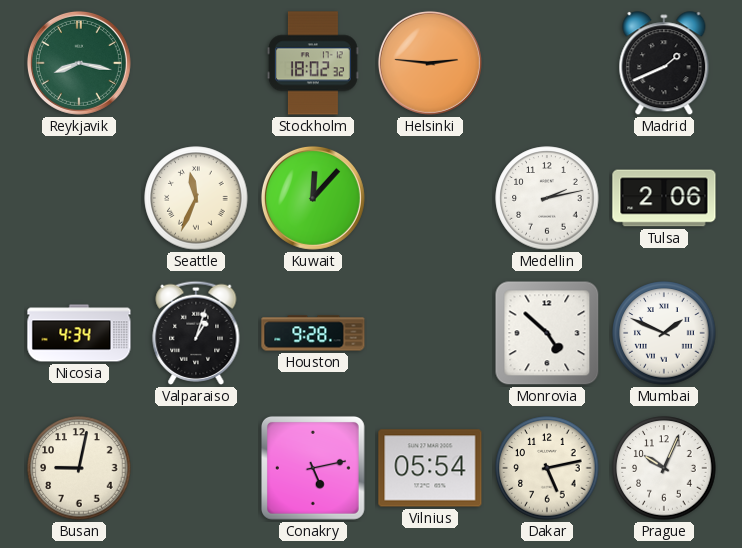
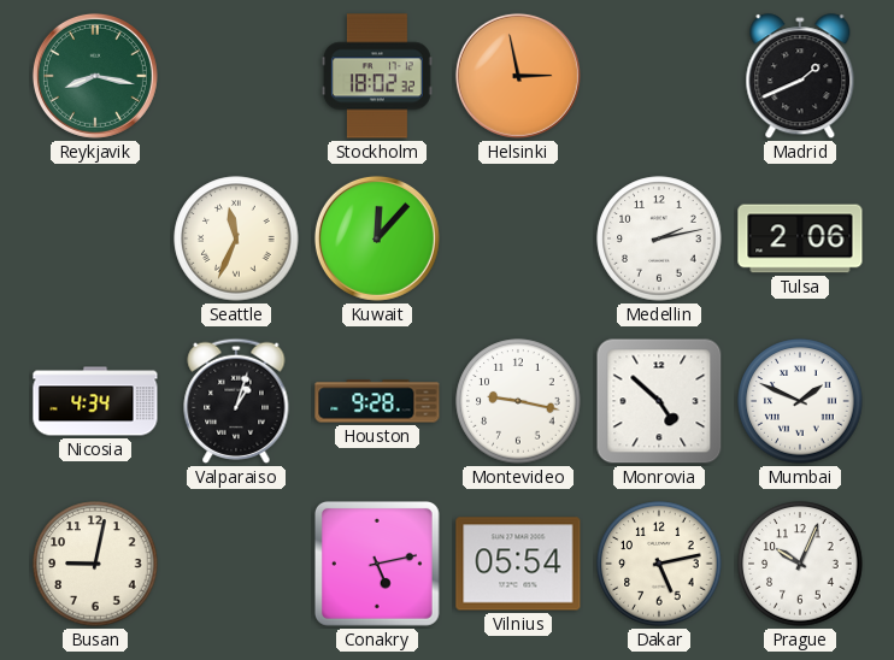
Helsinki: 2:46 -> 2:58 (518, 76)
Montevideo: none -> 9:17 (518, 401)
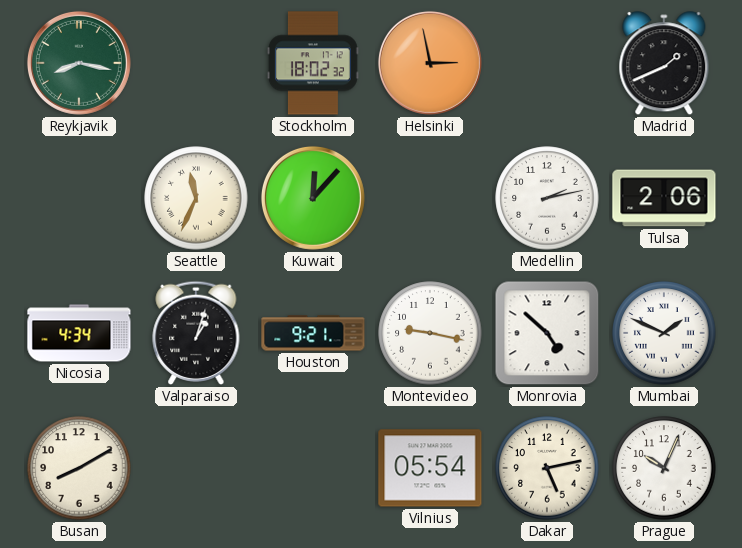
Houston: 9:28 -> 9:21 (313, 333)
Busan: 9:02 -> 8:10 (79, 468)
Conakry: 5:13 -> none (377, 564)
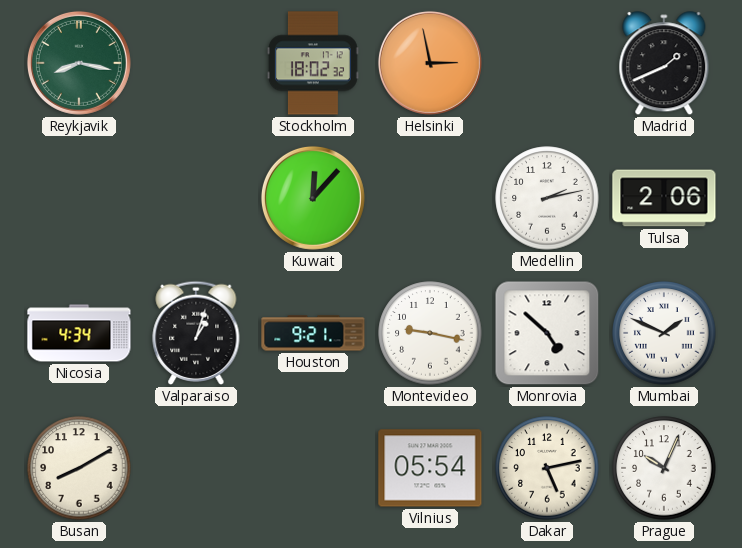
Seattle: 11:34 -> none (196, 198)
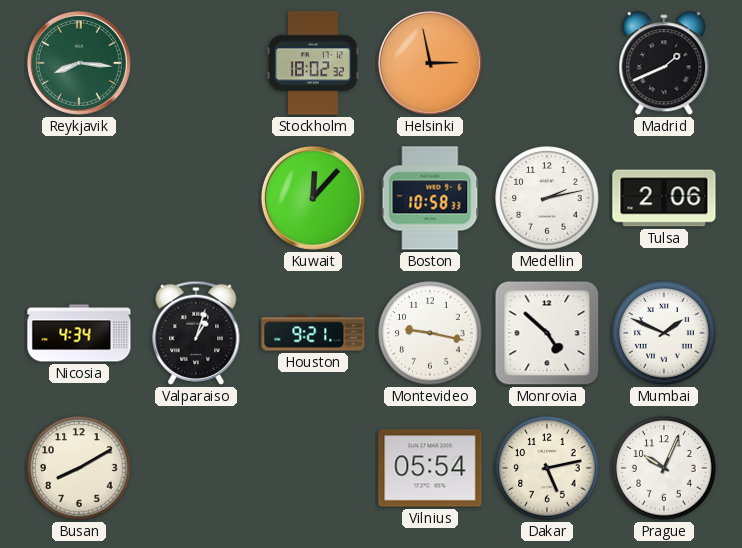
Reykjavik: 8:17 -> 8:16 (79, 63)
Boston: none -> 10:58 (430, 198)
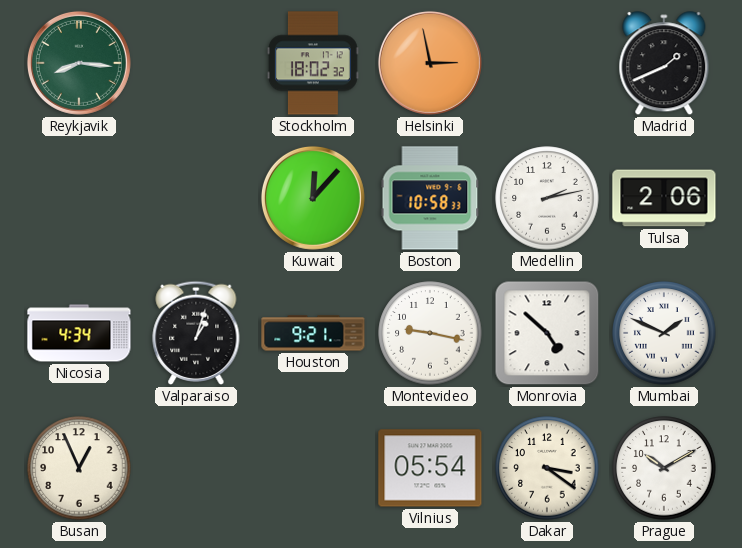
Busan: 8:10 -> 12:56 (79, 468)
Dakar: 5:13 -> 3:21 (547, 468)
Prague: 10:04 -> 10:10 (664, 468)
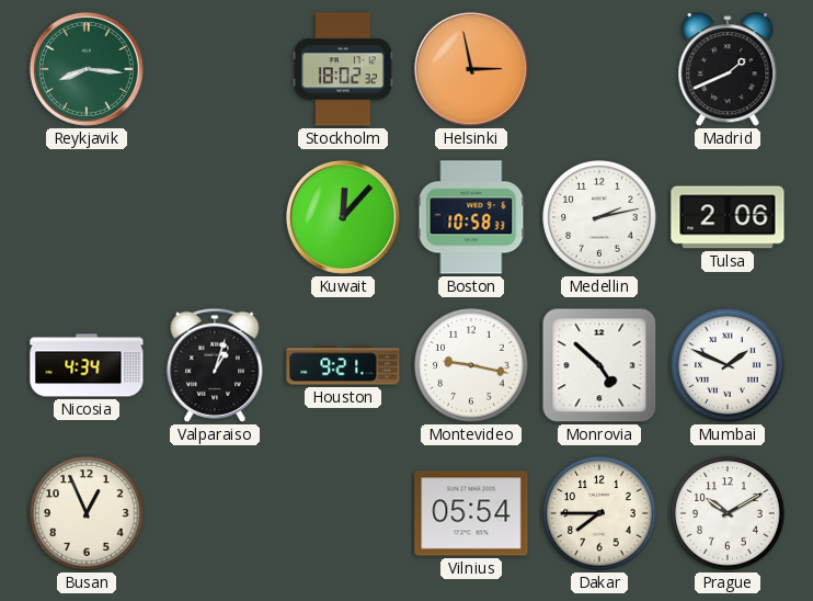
Dakar: 3:21 -> 7:45 (599, 513)
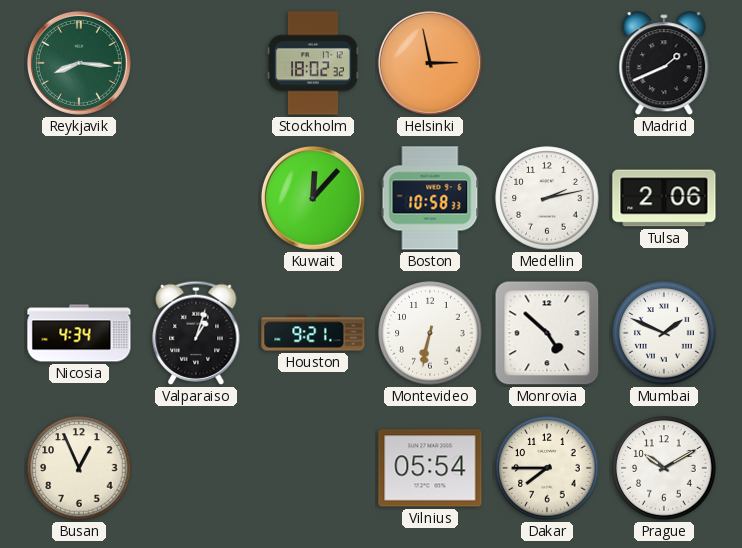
Montevideo: 9:17 -> 6:32 (430, 333)
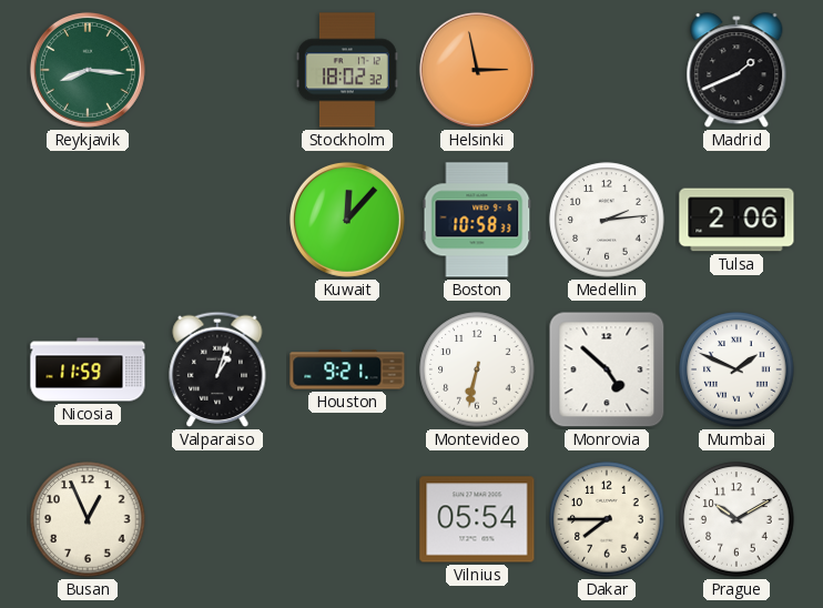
Medellin: 2:13 -> 2:14 (607, 220)
Nicosia: 4:34 -> 11:59 (88, 369)
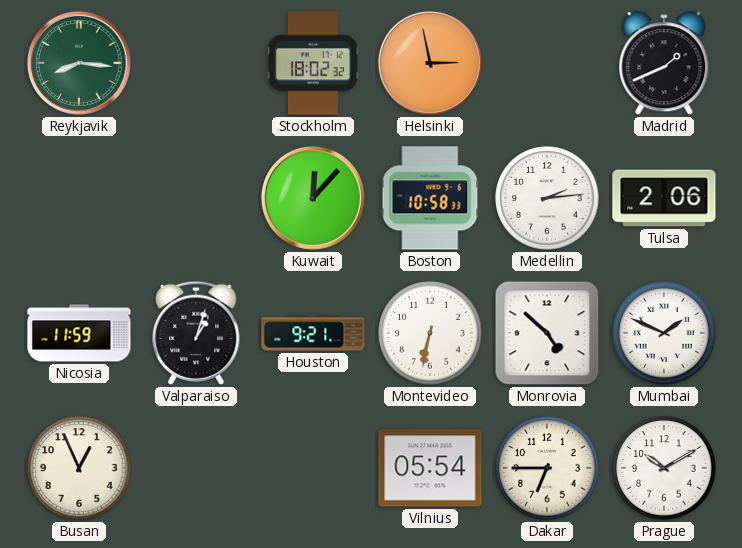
Dakar: 7:45 -> 6:45 (547, 468)
